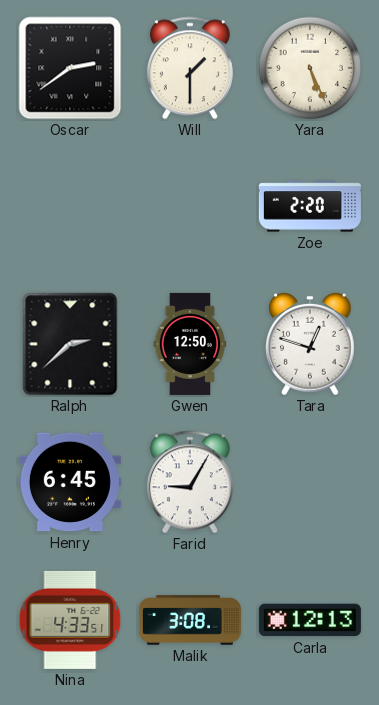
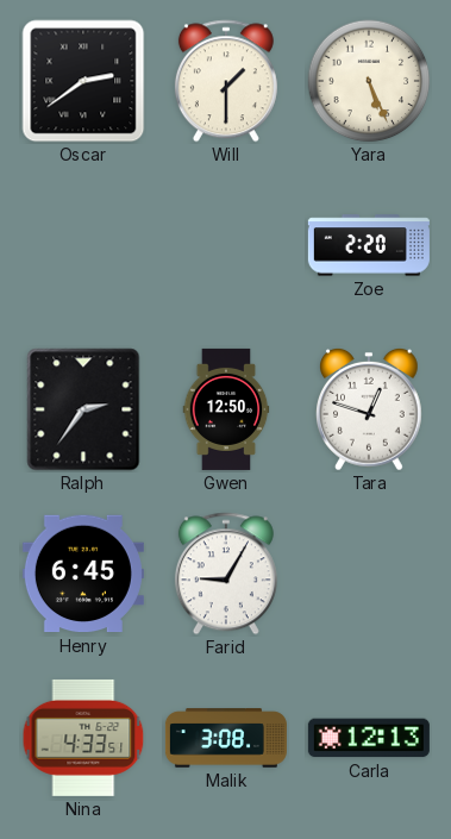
Ralph: 2:38 -> 2:36 (83, 409)
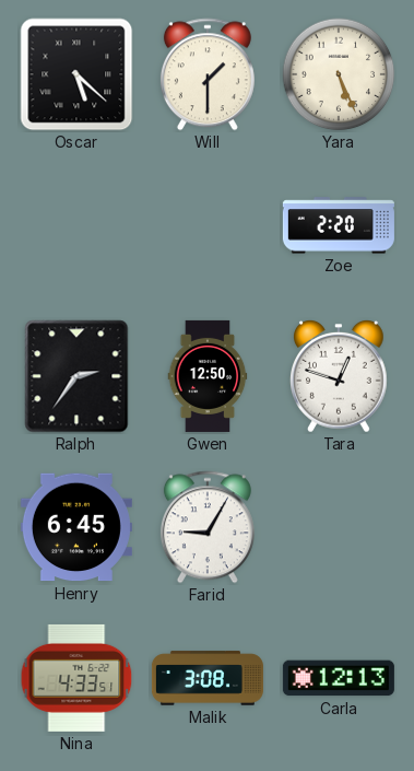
Oscar: 2:39 -> 5:22 (76, 74)
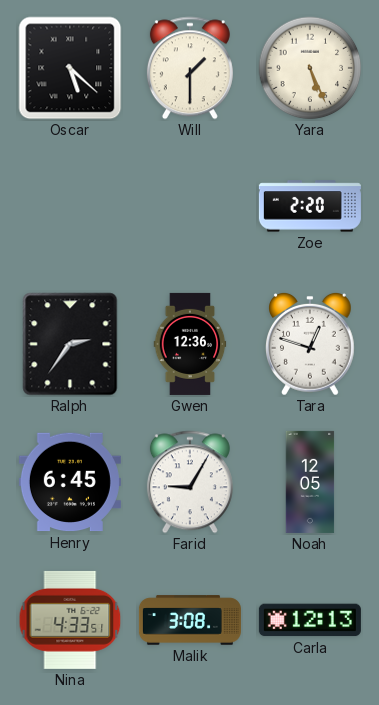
Gwen: 12:50 -> 12:36 (190, 344)
Noah: none -> 12:05 (310, 482)
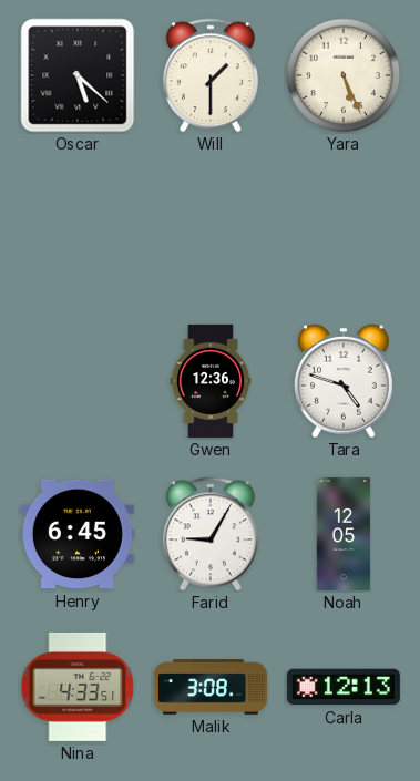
Zoe: 2:20 -> none (310, 206)
Ralph: 2:36 -> none (70, 344)
Tara: 12:48 -> 4:48 (345, 381)
